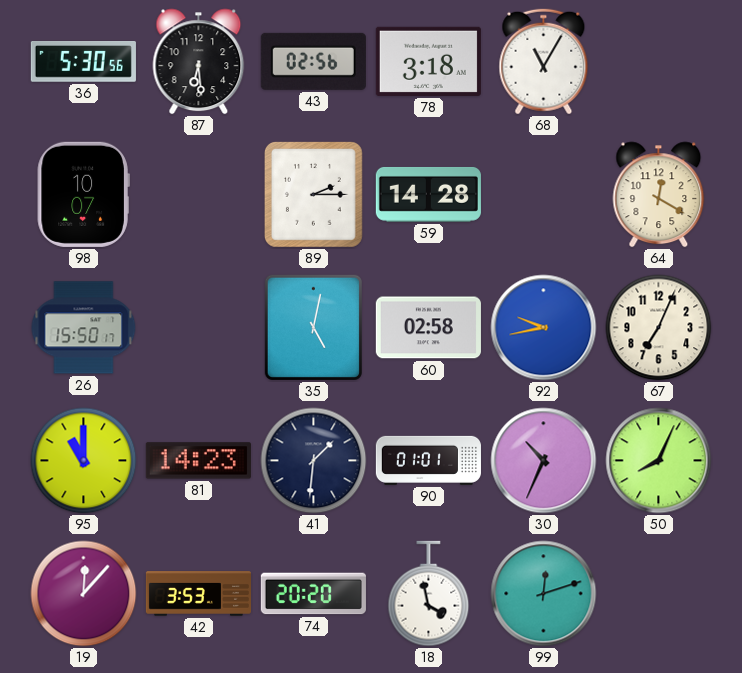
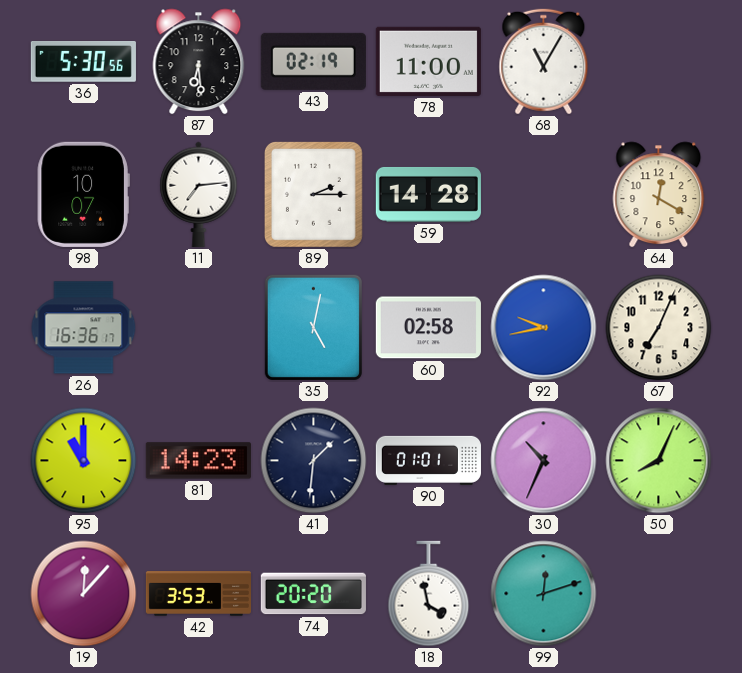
43: 02:56 -> 02:19 (313, 61)
78: 3:18 -> 11:00 (428, 61)
11: none -> 7:14 (199, 194)
26: 15:50 -> 16:36 (84, 328)
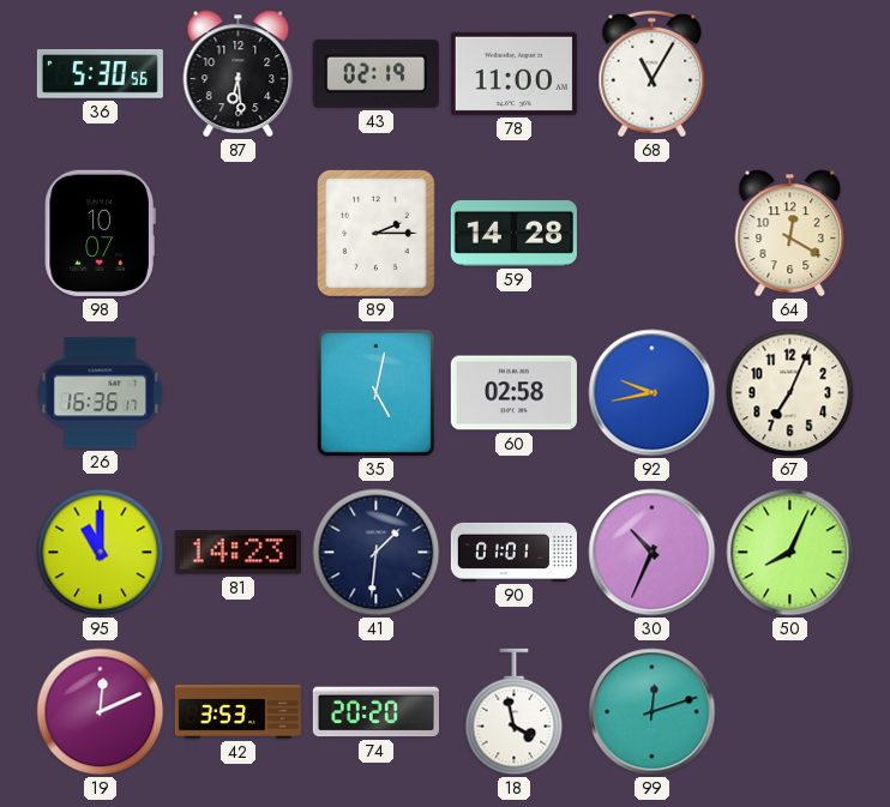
11: 7:14 -> none (199, 194)
19: 12:07 -> 12:11 (101, 712)
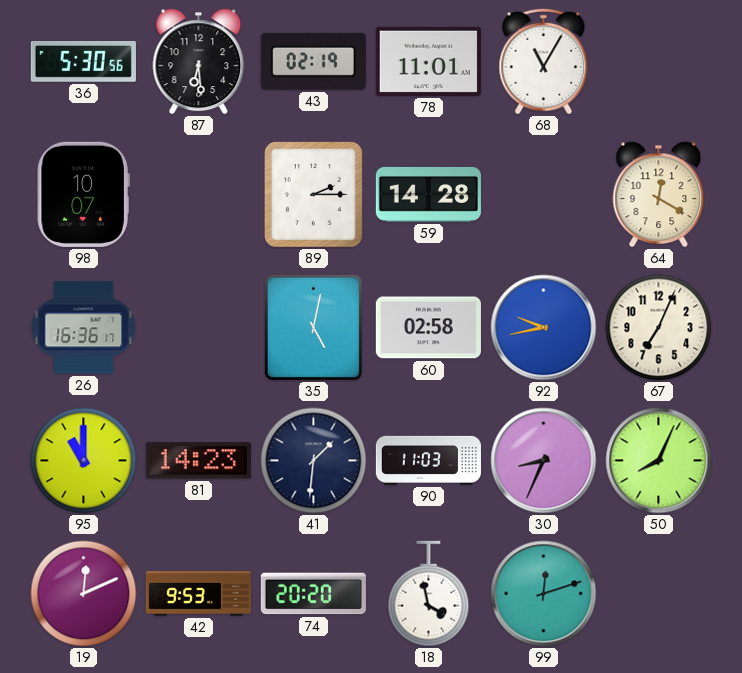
78: 11:00 -> 11:01 (428, 61)
90: 01:01 -> 11:03 (428, 460)
30: 10:34 -> 8:34 (544, 461)
42: 3:53 -> 9:53 (198, 594)
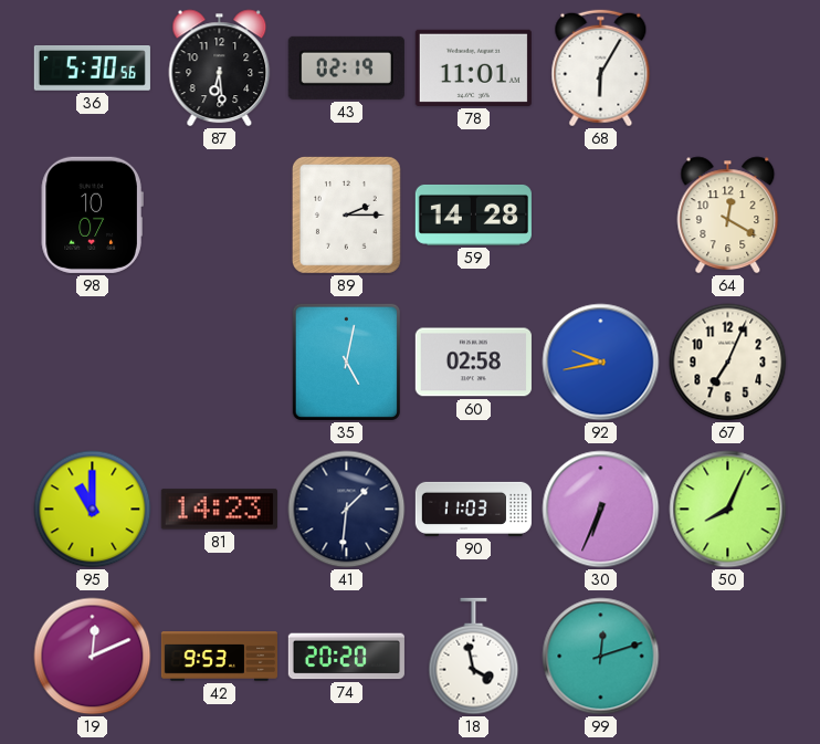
68: 11:05 -> 6:05 (601, 69)
26: 16:36 -> none (84, 328)
30: 8:34 -> 6:34 (601, 510)
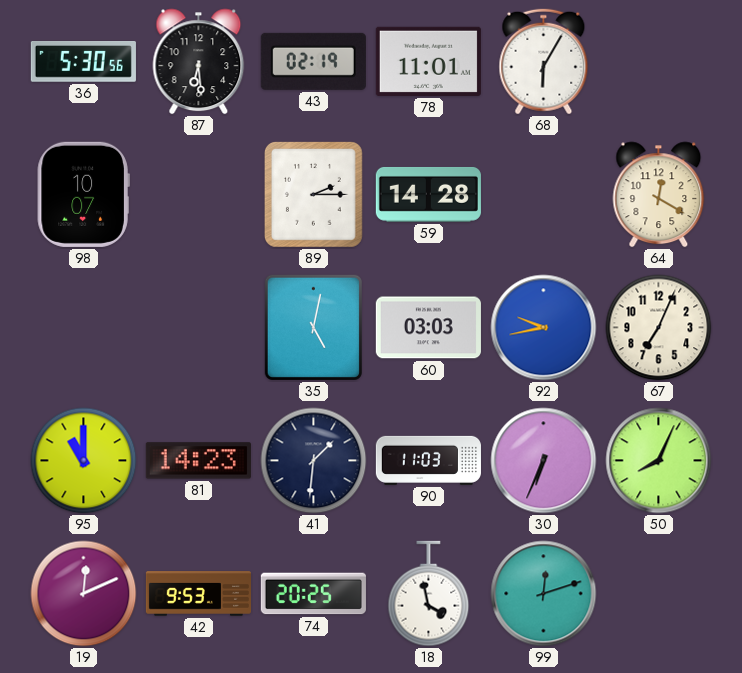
60: 02:58 -> 03:03 (428, 328)
74: 20:20 -> 20:25 (313, 594)
